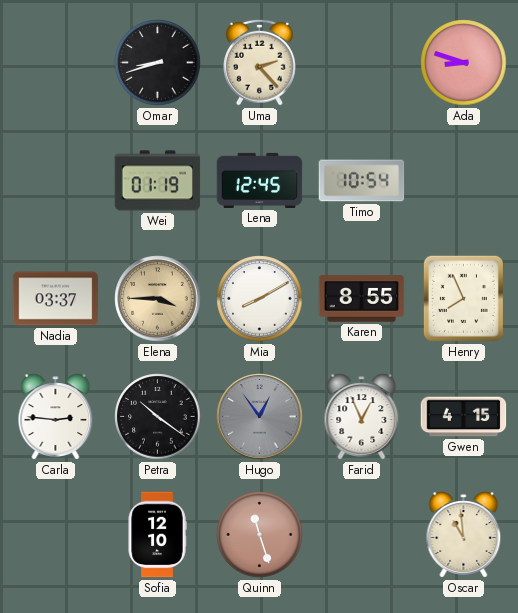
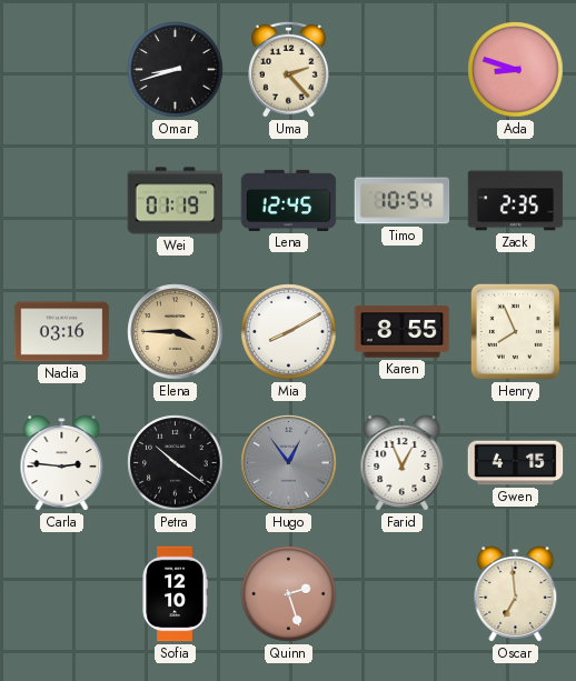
Zack: none -> 2:35 (516, 201)
Nadia: 03:37 -> 03:16 (62, 332)
Quinn: 11:27 -> 2:27 (289, 594)
Oscar: 10:59 -> 6:59 (516, 594)
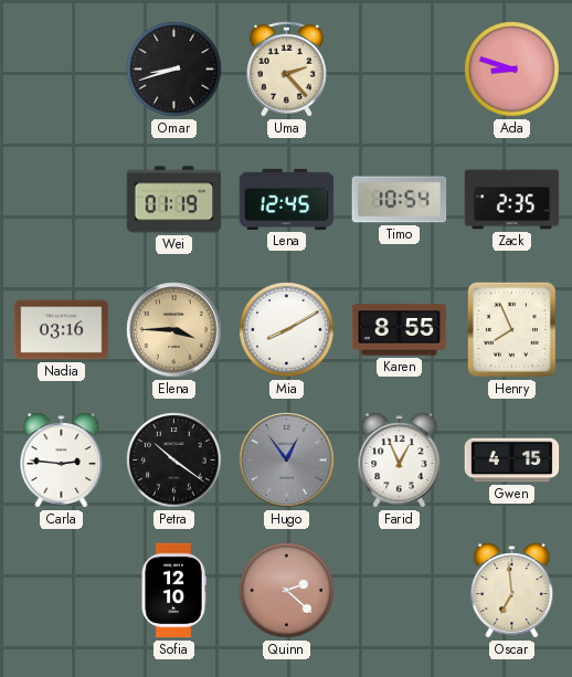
Quinn: 2:27 -> 2:22 (287, 591)
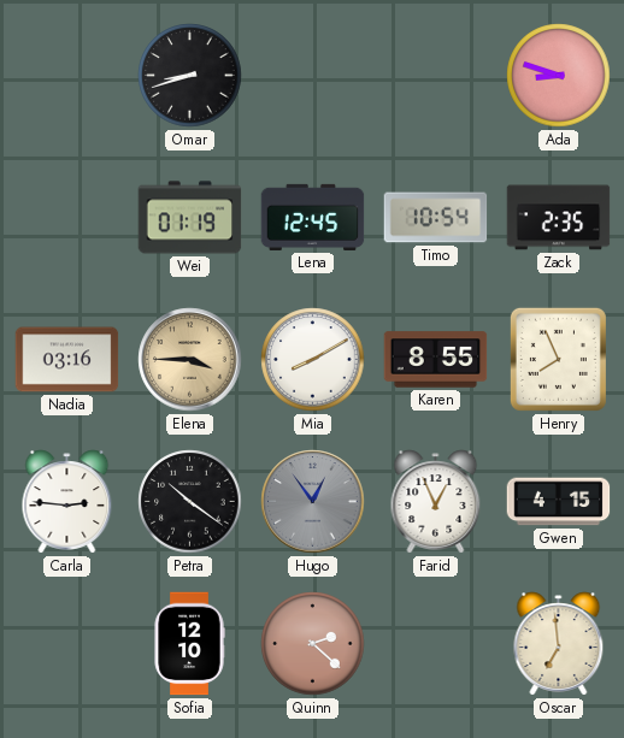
Uma: 2:23 -> none (287, 68)
